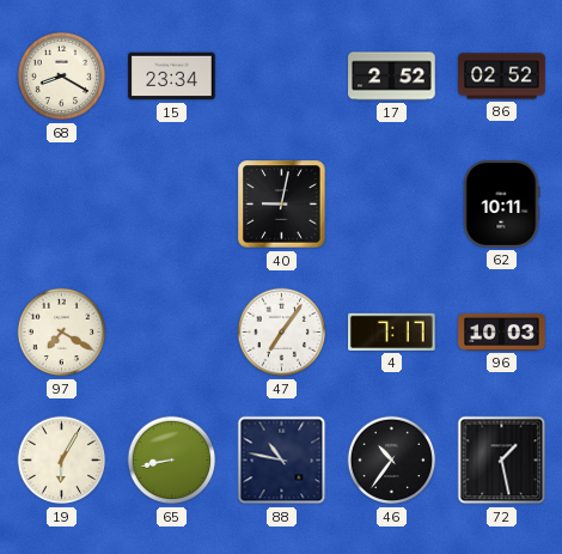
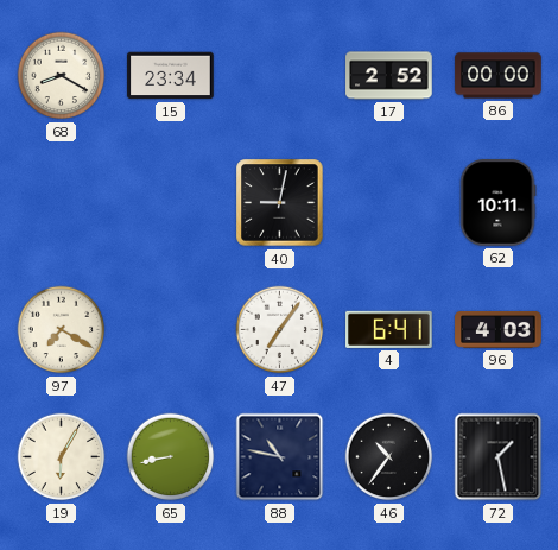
86: 02:52 -> 00:00 (499, 76)
4: 7:17 -> 6:41 (389, 329)
96: 10:03 -> 4:03 (499, 329)
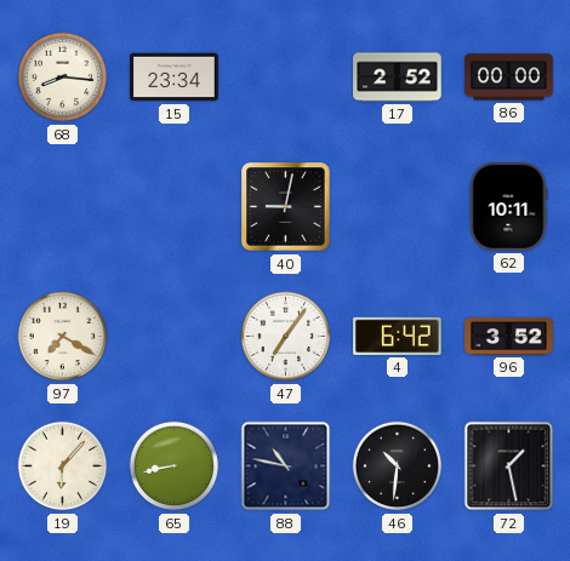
68: 8:20 -> 8:16 (63, 78)
4: 6:41 -> 6:42 (398, 336)
96: 4:03 -> 3:52 (509, 336)
19: 6:05 -> 6:07 (63, 466)
46: 10:36 -> 10:31 (398, 466)
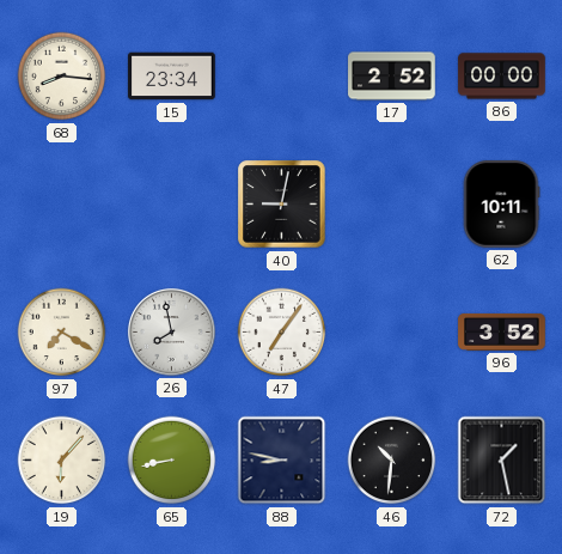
26: none -> 7:58 (171, 331)
4: 6:42 -> none (398, 336)
88: 10:47 -> 8:47 (282, 461)
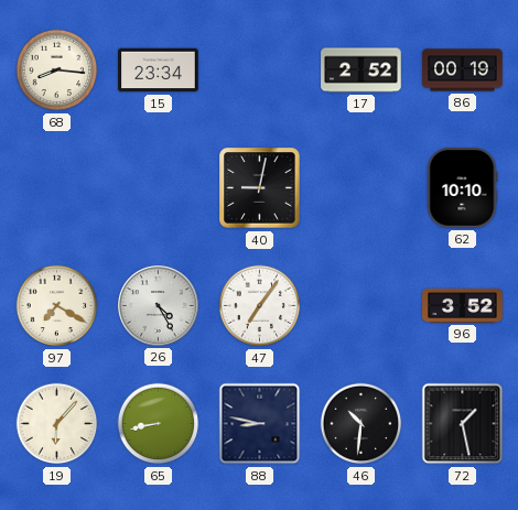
86: 00:00 -> 00:19 (463, 70)
62: 10:11 -> 10:10 (462, 188)
26: 7:58 -> 4:25 (158, 305)
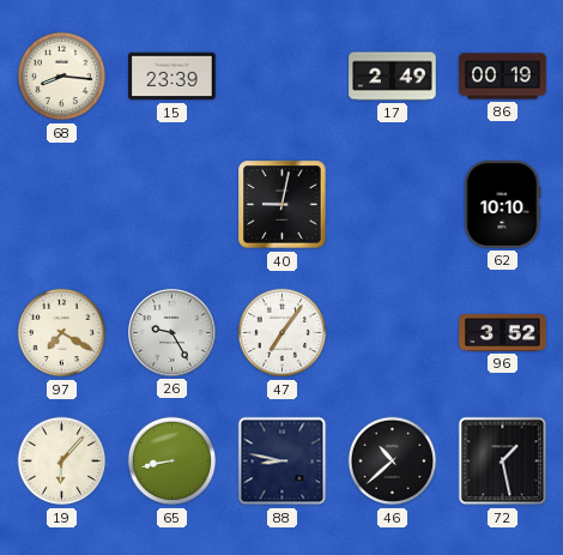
15: 23:34 -> 23:39 (172, 77)
17: 2:52 -> 2:49 (393, 77)
26: 4:25 -> 9:25 (171, 332)
46: 10:31 -> 10:38 (393, 462)
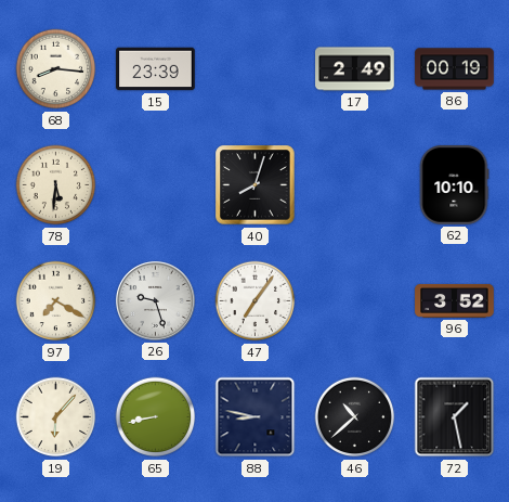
78: none -> 5:31 (56, 185)
40: 9:02 -> 8:03 (256, 185)
26: 9:25 -> 9:27 (155, 300)
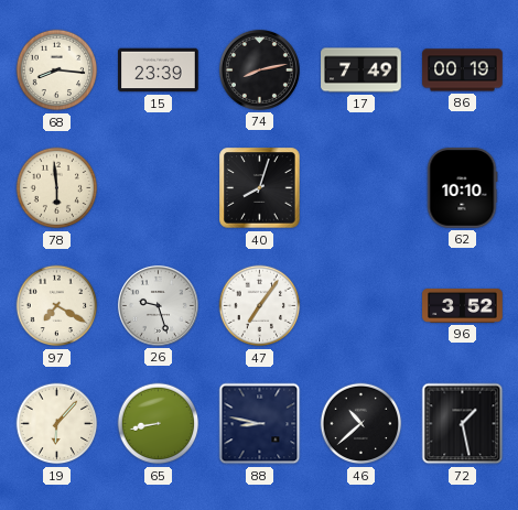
74: none -> 8:13 (259, 69)
17: 2:49 -> 7:49 (361, 70)
78: 5:31 -> 5:59 (57, 188)
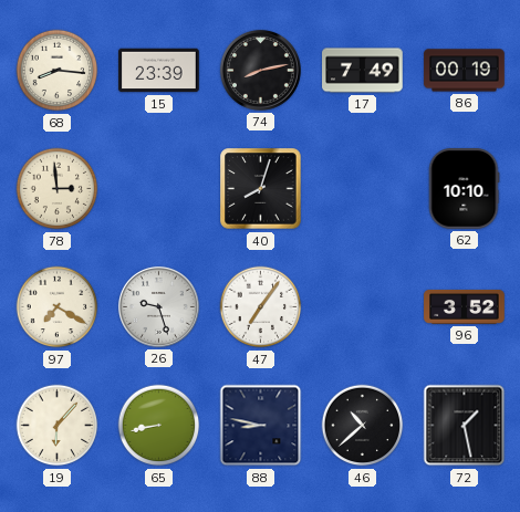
78: 5:59 -> 2:59 (58, 189)
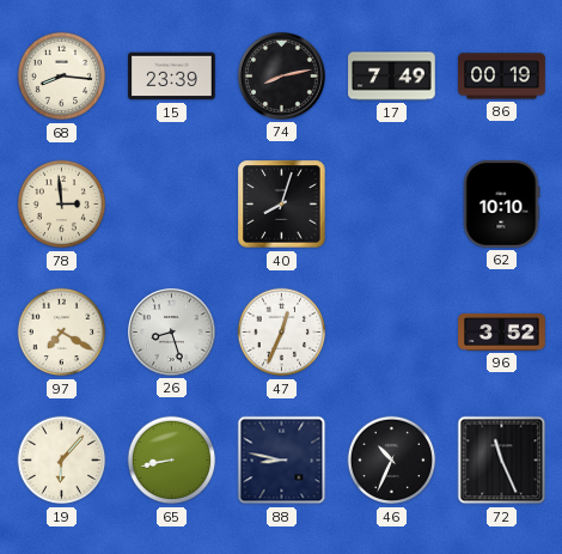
26: 9:27 -> 8:27 (171, 331)
47: 7:06 -> 12:34 (282, 333)
46: 10:38 -> 10:34 (392, 461)
72: 1:28 -> 11:26 (502, 461)
